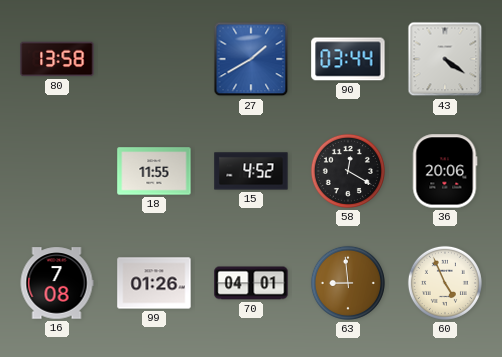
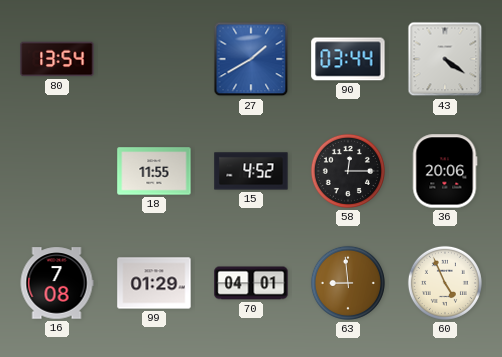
80: 13:58 -> 13:54 (57, 59)
58: 12:20 -> 12:15 (348, 171)
99: 01:26 -> 01:29 (154, 283)
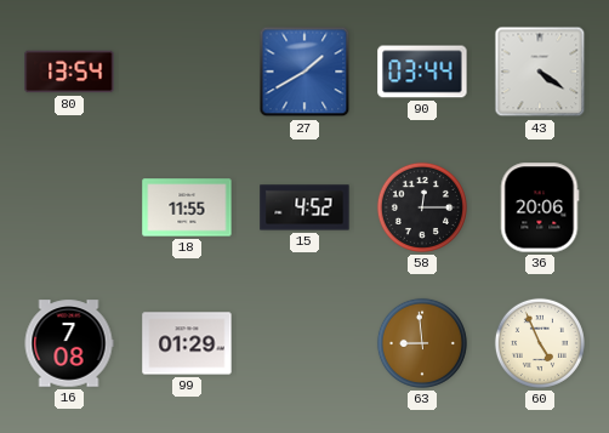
70: 04:01 -> none (251, 283)
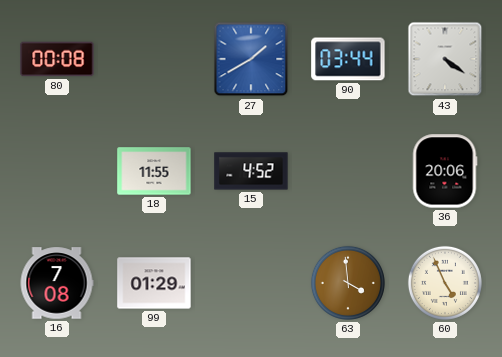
80: 13:54 -> 00:08 (57, 59)
58: 12:15 -> none (422, 207)
63: 8:59 -> 3:59 (348, 283)
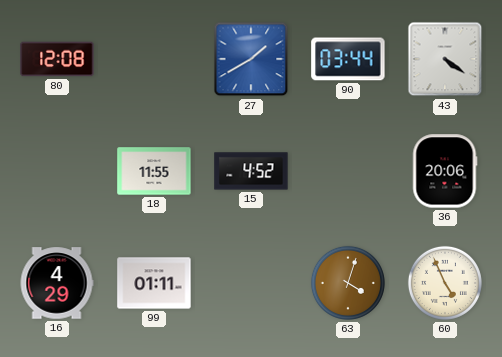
80: 00:08 -> 12:08 (57, 59)
16: 7:08 -> 4:29 (57, 283)
99: 01:29 -> 01:11 (154, 283)
63: 3:59 -> 4:03 (348, 283)
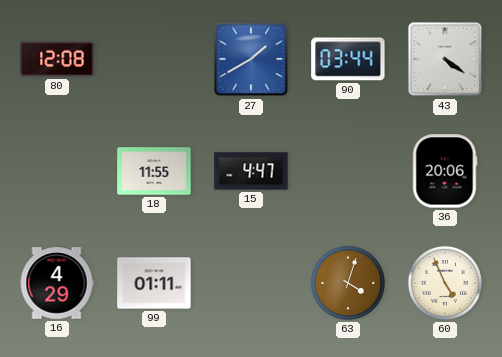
15: 4:52 -> 4:47 (251, 171)
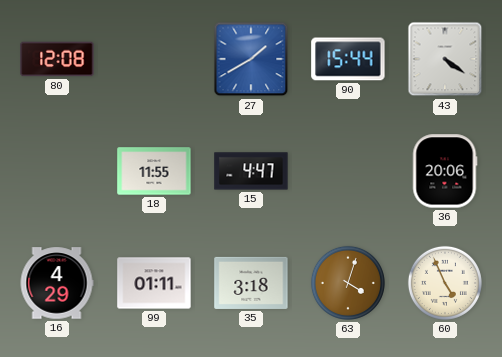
90: 03:44 -> 15:44 (348, 59)
35: none -> 3:18 (251, 283)
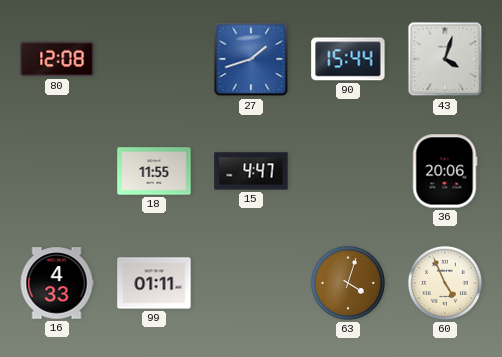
27: 1:40 -> 1:42 (251, 59)
43: 4:21 -> 4:03 (445, 59)
16: 4:29 -> 4:33 (57, 283)
35: 3:18 -> none (251, 283)
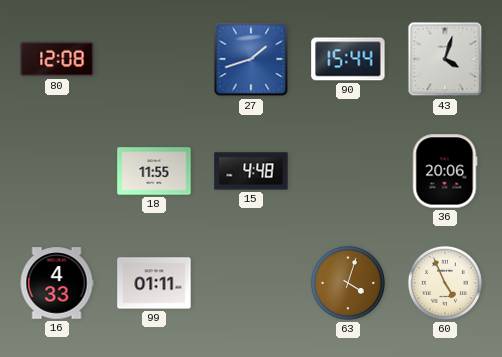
15: 4:47 -> 4:48 (251, 171)
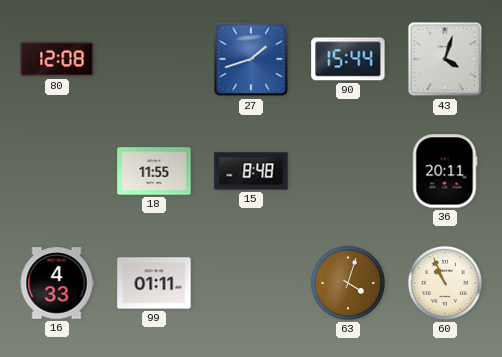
15: 4:48 -> 8:48 (251, 171)
36: 20:06 -> 20:11 (445, 171)
60: 4:56 -> 10:56 (445, 283)
